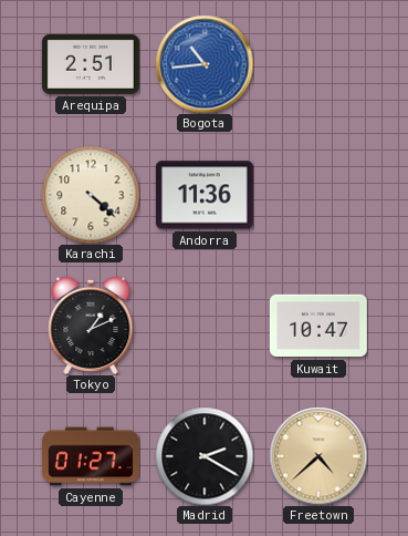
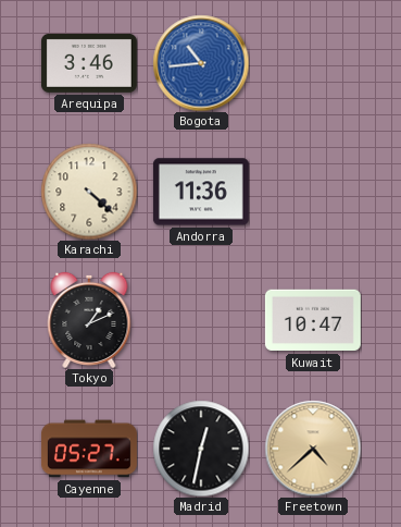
Arequipa: 2:51 -> 3:46 (89, 63)
Cayenne: 01:27 -> 05:27 (89, 449)
Madrid: 2:20 -> 12:32 (201, 449)
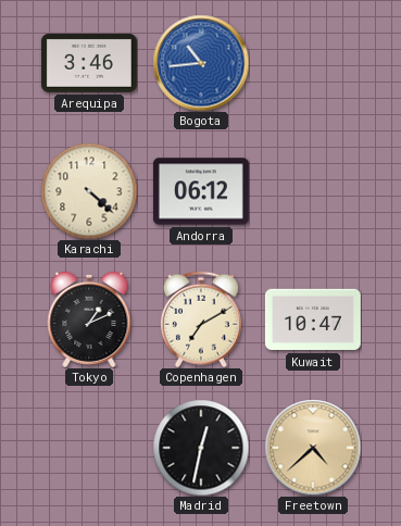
Andorra: 11:36 -> 06:12 (201, 191)
Copenhagen: none -> 7:10 (201, 320)
Cayenne: 05:27 -> none (89, 449)
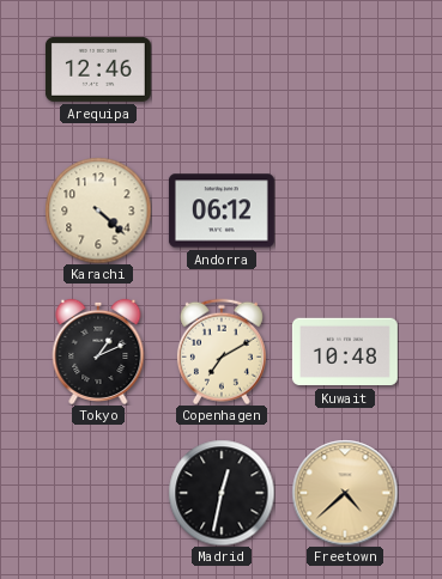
Arequipa: 3:46 -> 12:46 (98, 69)
Bogota: 10:44 -> none (201, 63)
Kuwait: 10:47 -> 10:48 (345, 352)
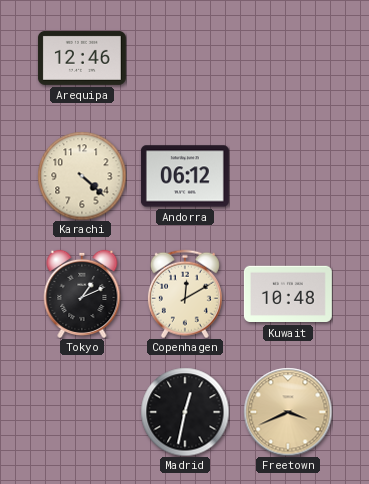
Copenhagen: 7:10 -> 12:10 (185, 294)
Freetown: 4:38 -> 3:41 (288, 412)
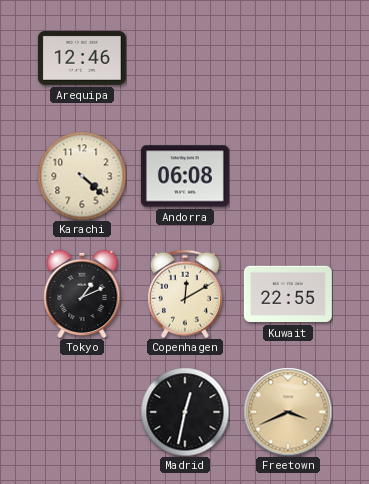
Andorra: 06:12 -> 06:08 (185, 176)
Kuwait: 10:48 -> 22:55 (288, 294)
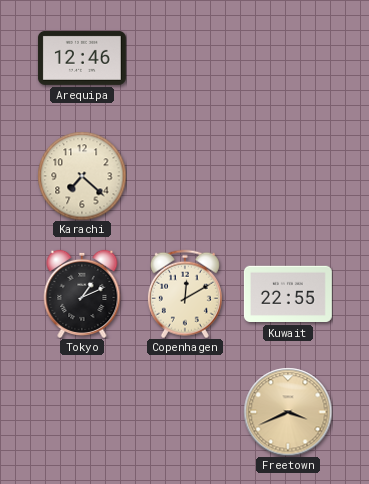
Karachi: 4:22 -> 7:22 (82, 176)
Andorra: 06:08 -> none (185, 176)
Madrid: 12:32 -> none (185, 412)
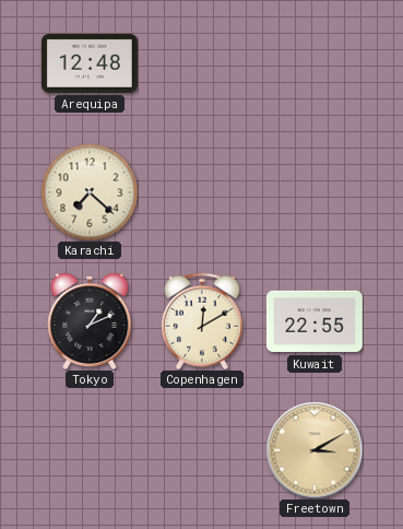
Arequipa: 12:46 -> 12:48 (90, 63)
Freetown: 3:41 -> 3:10 (315, 450)
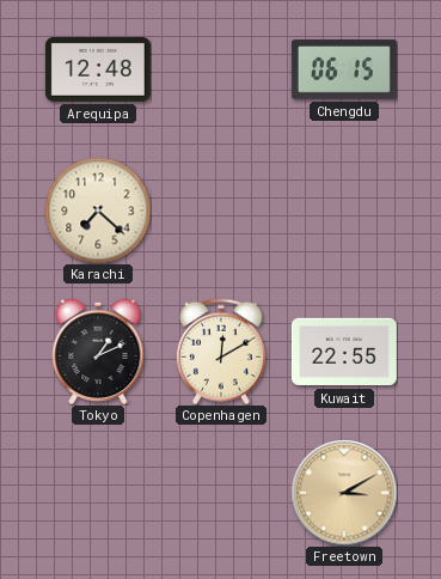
Chengdu: none -> 06:15 (344, 69)
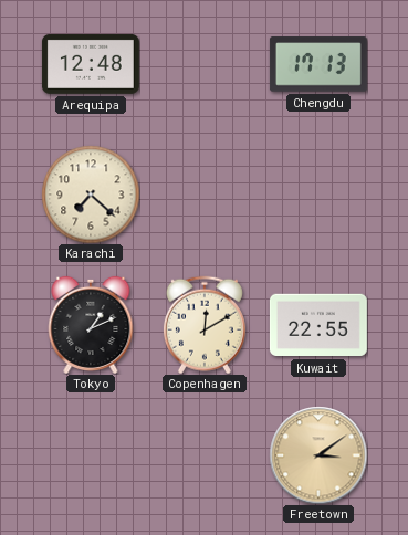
Chengdu: 06:15 -> 17:13 (318, 64)
Freetown: 3:10 -> 3:09 (318, 455)
